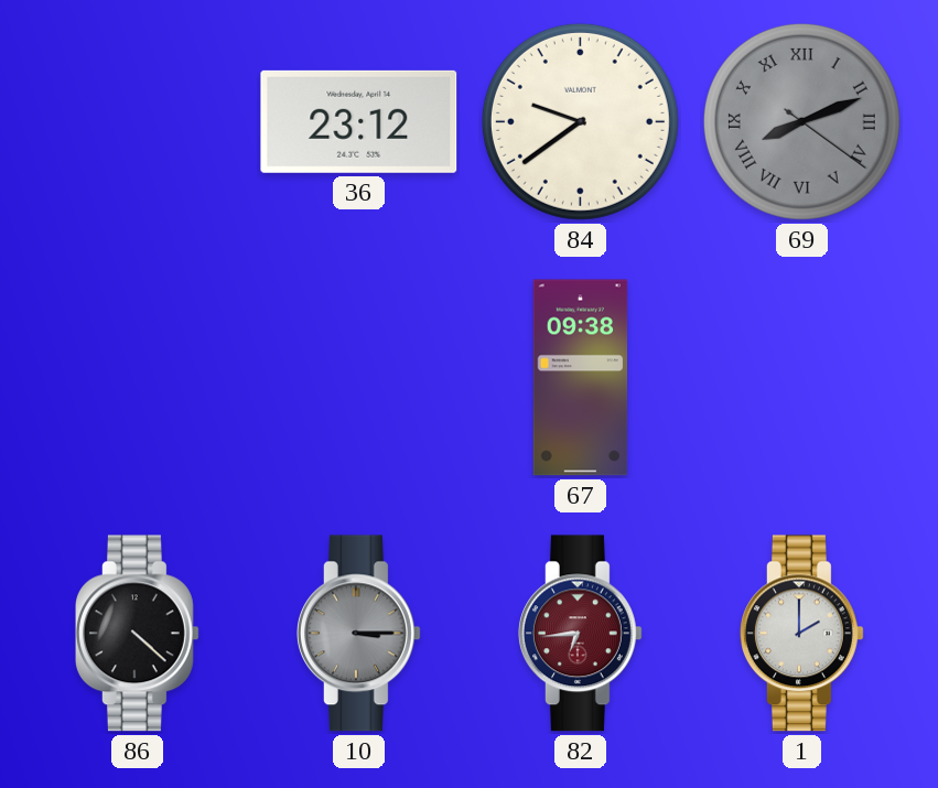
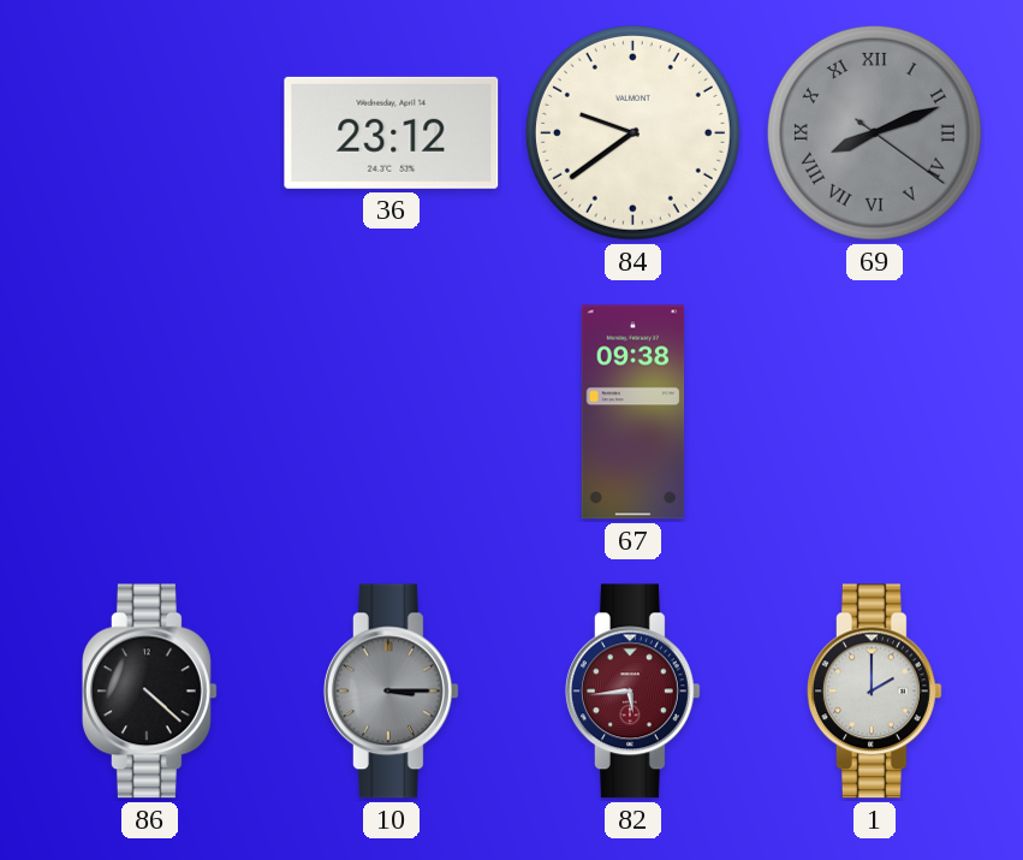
82: 6:44 -> 5:44 (632, 692)
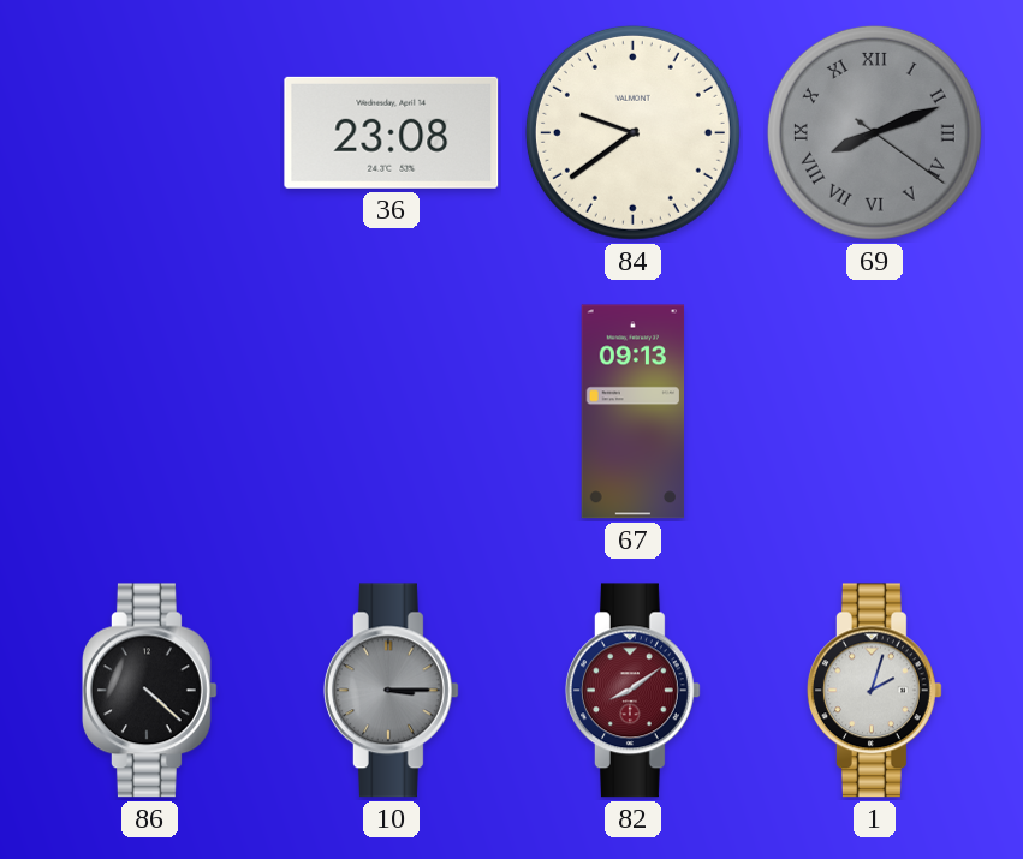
36: 23:12 -> 23:08 (392, 132)
67: 09:38 -> 09:13 (634, 412)
82: 5:44 -> 8:09 (632, 691)
1: 2:00 -> 2:03 (874, 691)
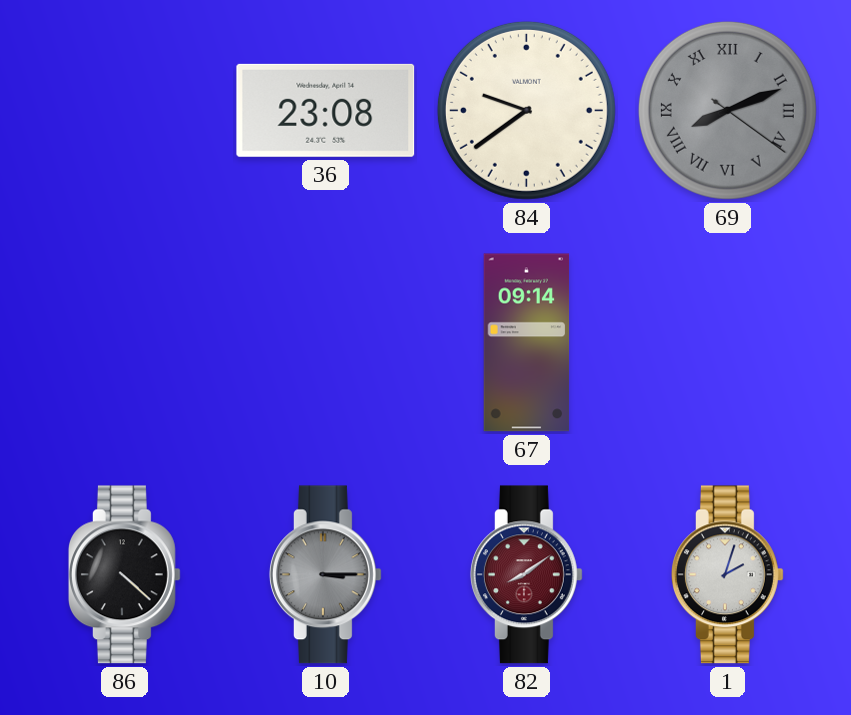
67: 09:13 -> 09:14 (527, 343)
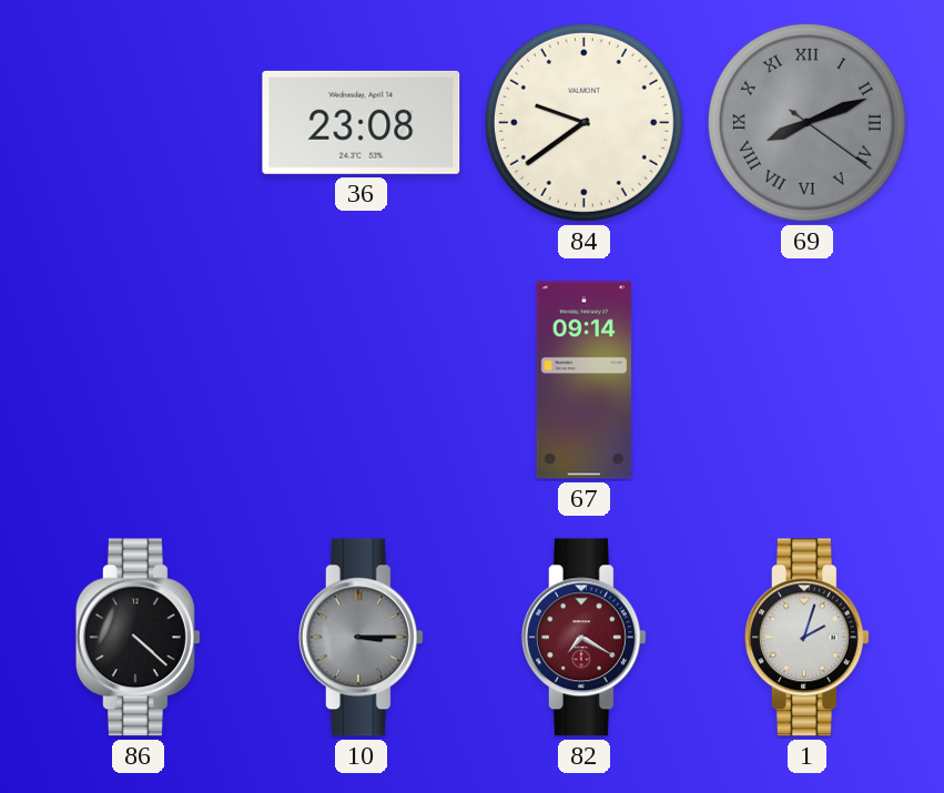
82: 8:09 -> 7:20 (583, 638)
